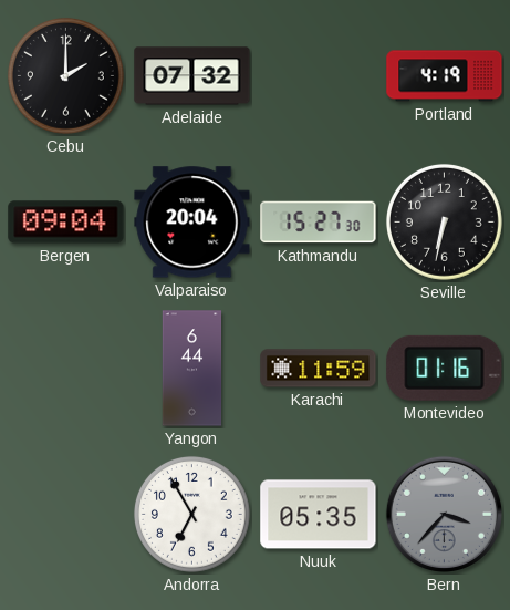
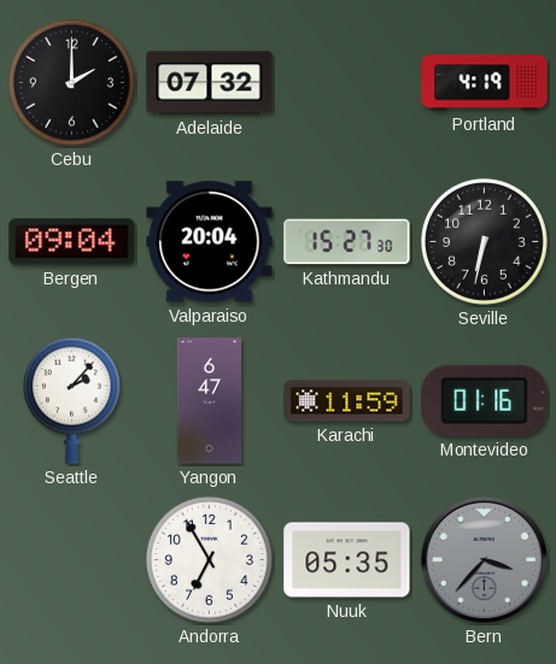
Seattle: none -> 2:07 (71, 400)
Yangon: 6:44 -> 6:47 (210, 401)
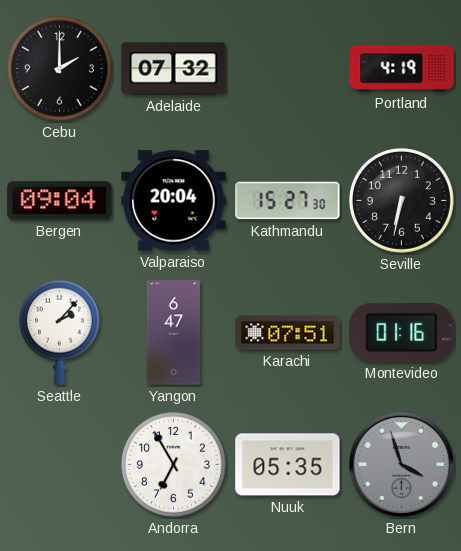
Karachi: 11:59 -> 07:51 (288, 333)
Bern: 3:37 -> 3:57 (401, 464)
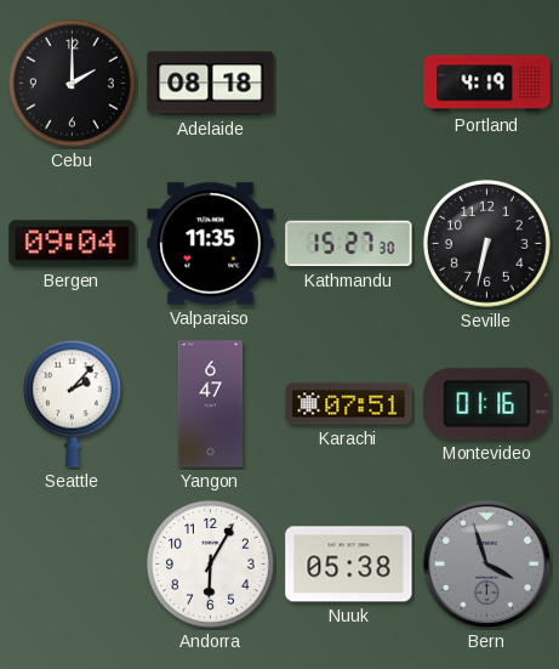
Adelaide: 07:32 -> 08:18 (211, 84)
Valparaiso: 20:04 -> 11:35 (211, 244)
Andorra: 6:55 -> 6:05 (210, 563)
Nuuk: 05:35 -> 05:38 (349, 565)
